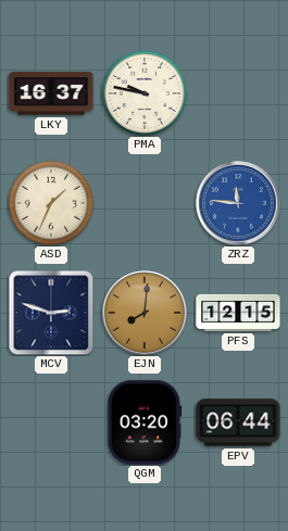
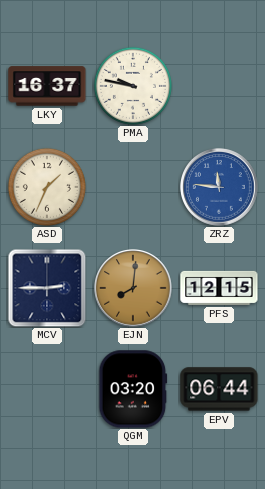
MCV: 2:48 -> 2:45 (47, 288)
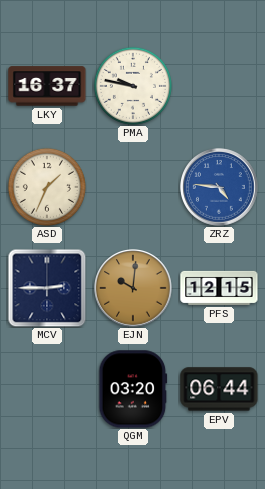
ZRZ: 11:46 -> 4:46 (220, 188)
EJN: 8:01 -> 10:01 (134, 289)
